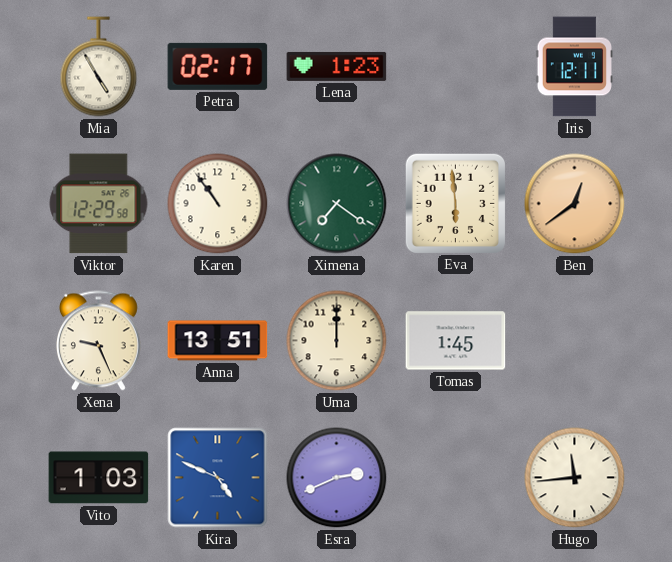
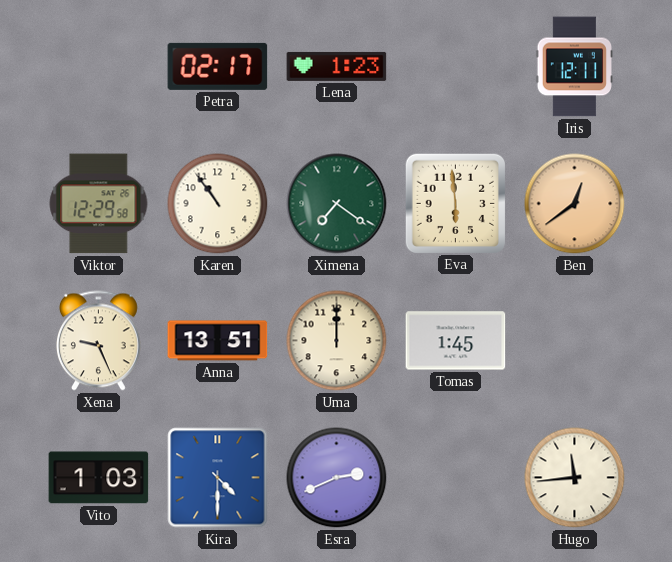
Mia: 4:55 -> none (99, 67)
Kira: 4:49 -> 4:30 (218, 478)
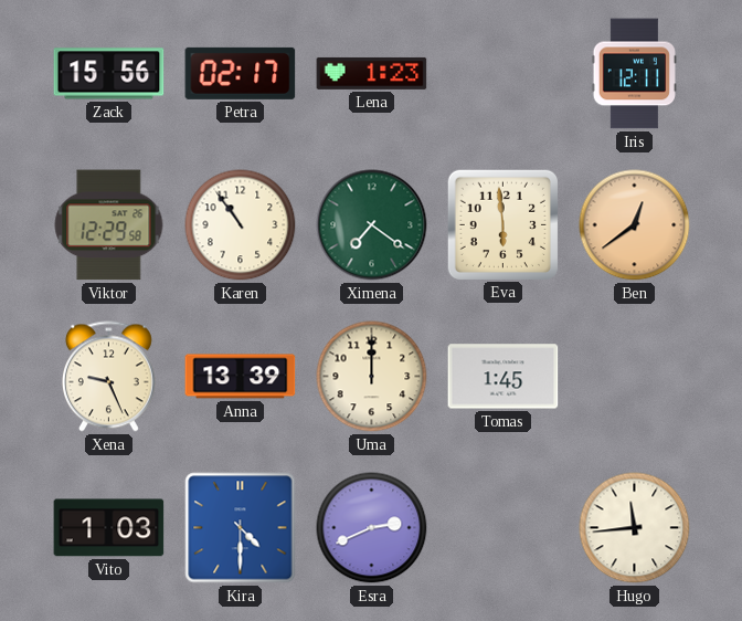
Zack: none -> 15:56 (109, 74)
Anna: 13:51 -> 13:39 (241, 377)
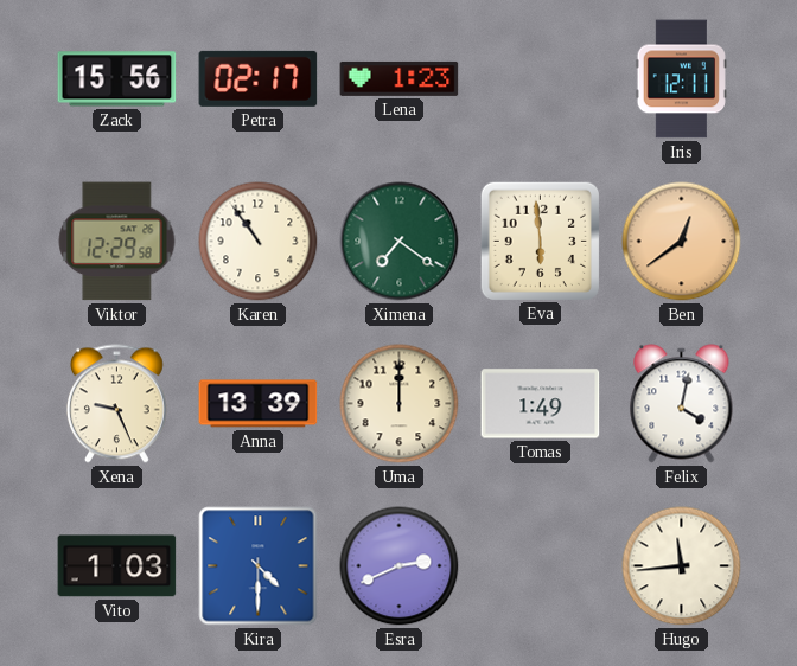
Tomas: 1:45 -> 1:49 (541, 404)
Felix: none -> 4:02 (682, 404)
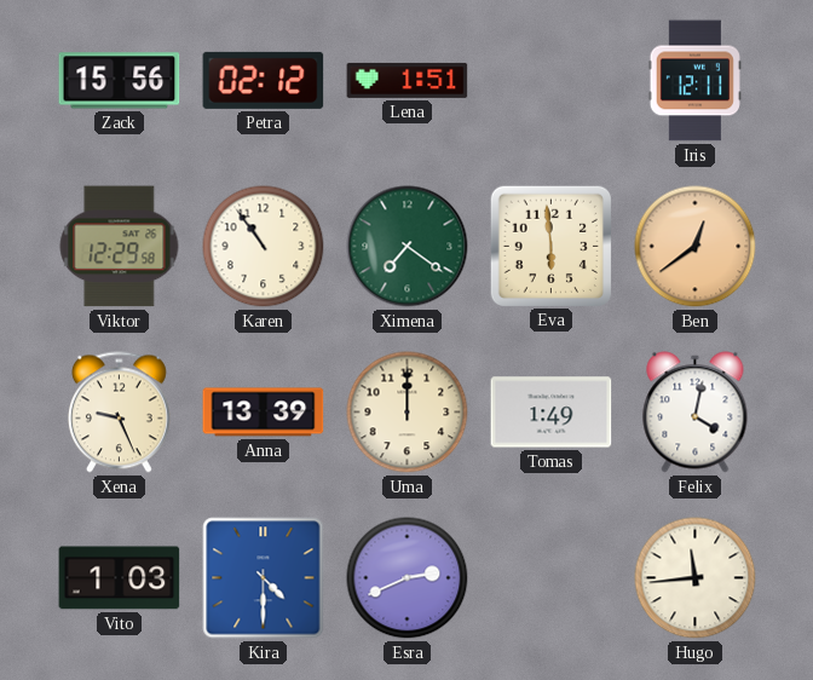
Petra: 02:17 -> 02:12 (264, 80)
Lena: 1:23 -> 1:51 (408, 80)
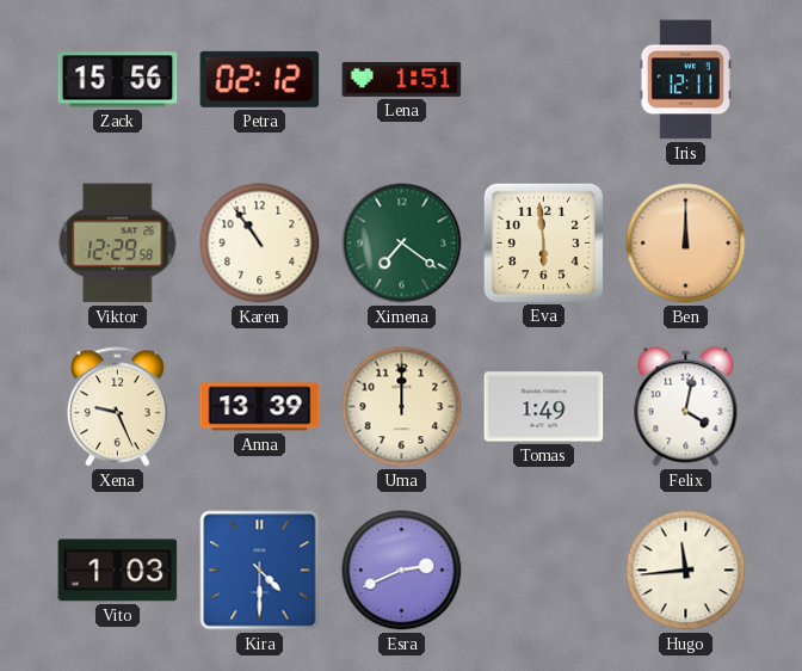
Ben: 12:39 -> 12:00 (686, 244)
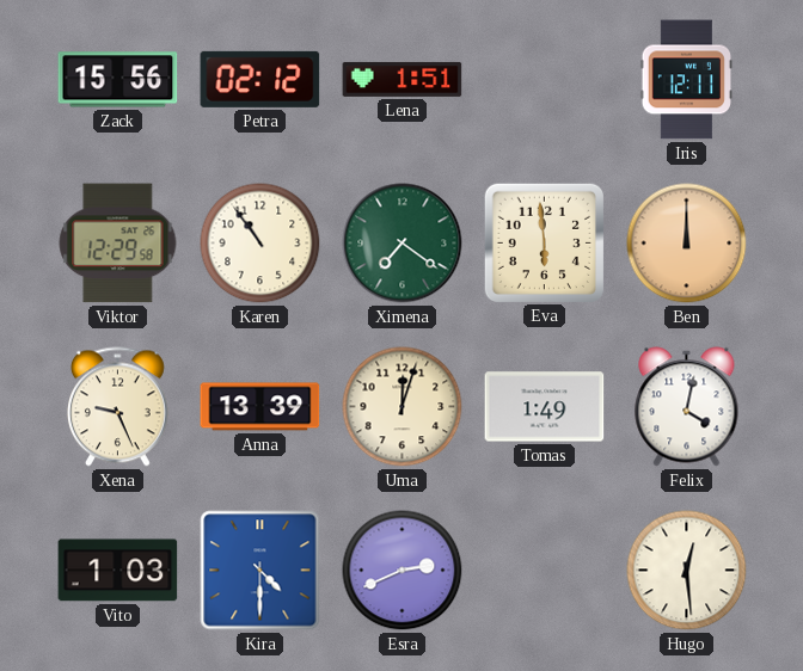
Uma: 12:00 -> 12:03 (403, 407)
Hugo: 11:44 -> 12:29 (687, 571)
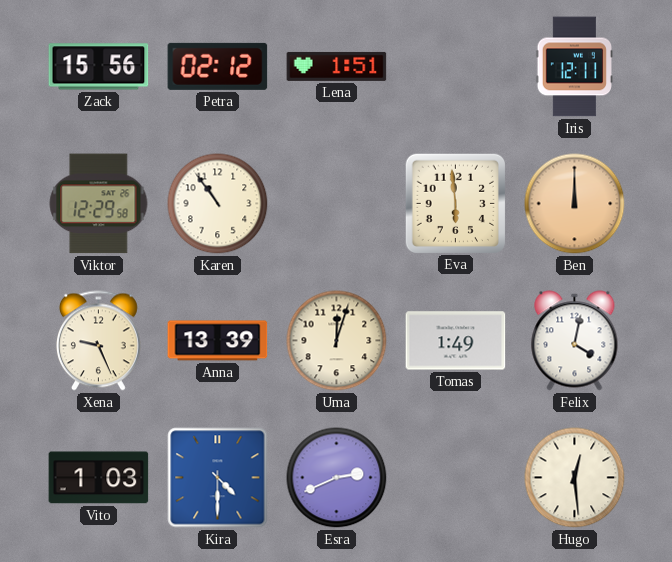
Ximena: 7:21 -> none (403, 244)
